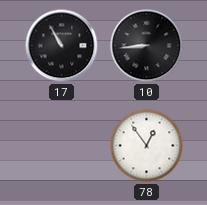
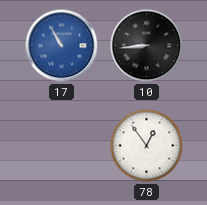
17 dial: black -> blue (62, 46)
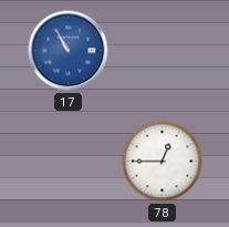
10: 8:44 -> none (147, 46)
78: 12:54 -> 12:45 (163, 162)
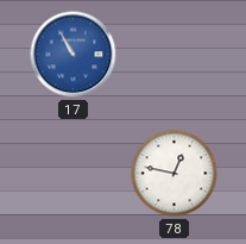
78: 12:45 -> 12:47 (175, 174)
